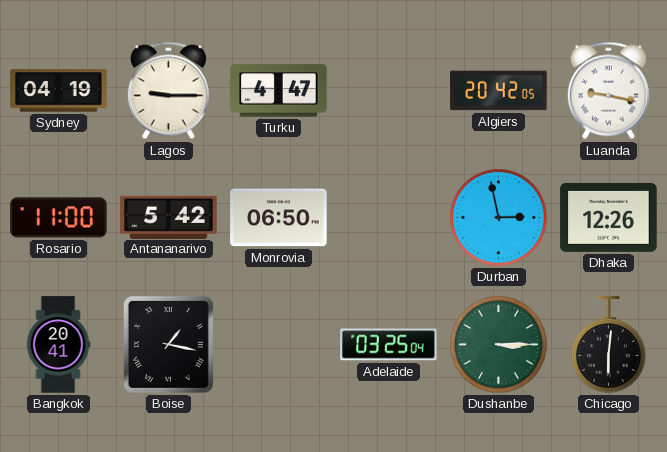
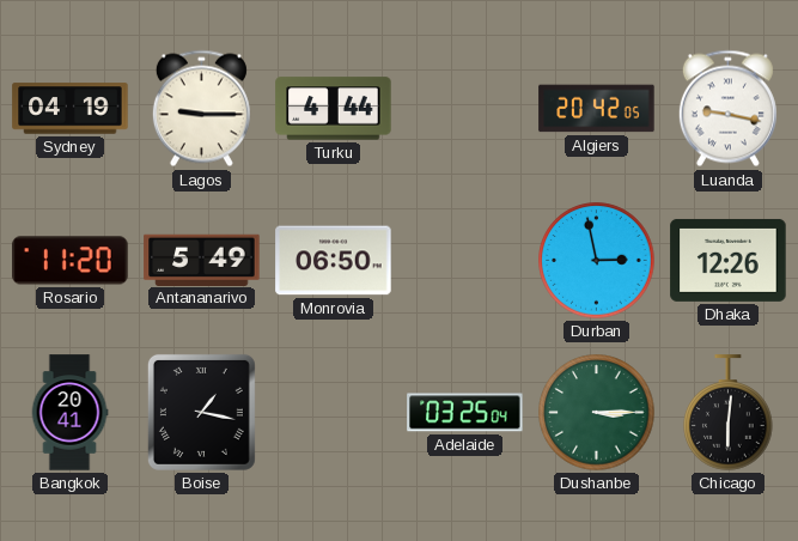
Turku: 4:47 -> 4:44 (334, 109)
Rosario: 11:00 -> 11:20 (71, 261)
Antananarivo: 5:42 -> 5:49 (202, 260)
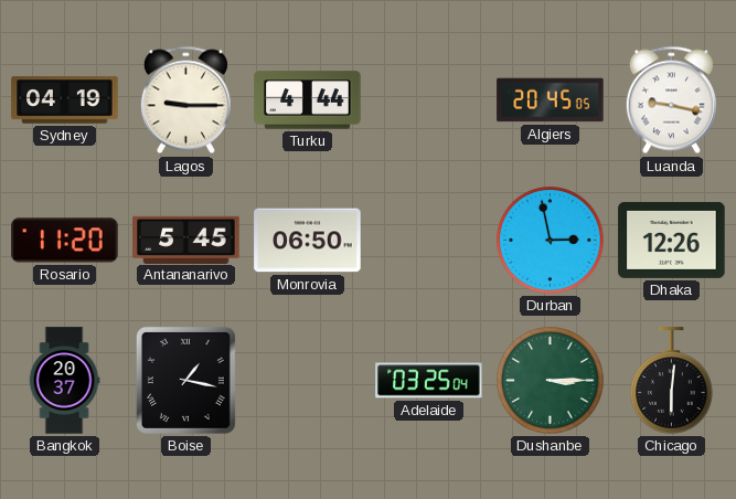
Algiers: 20:42 -> 20:45 (551, 100)
Antananarivo: 5:49 -> 5:45 (186, 240)
Bangkok: 20:41 -> 20:37 (64, 381)
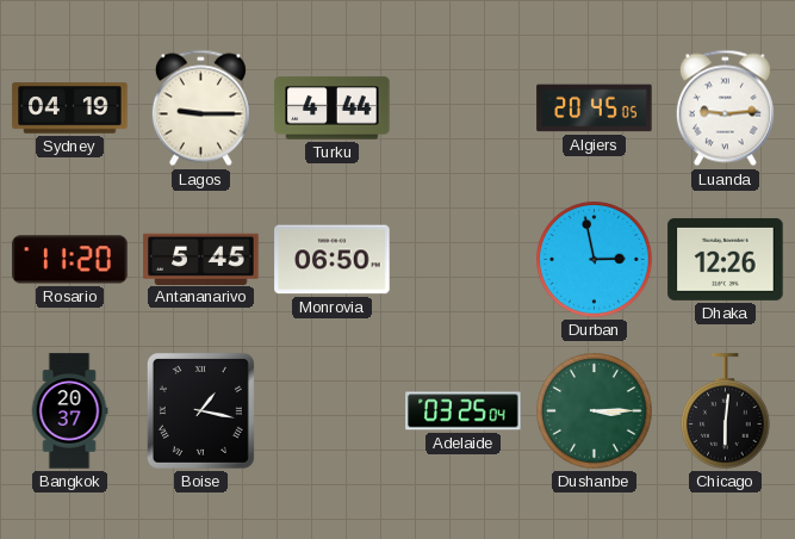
Luanda: 9:17 -> 9:14 (725, 109)
